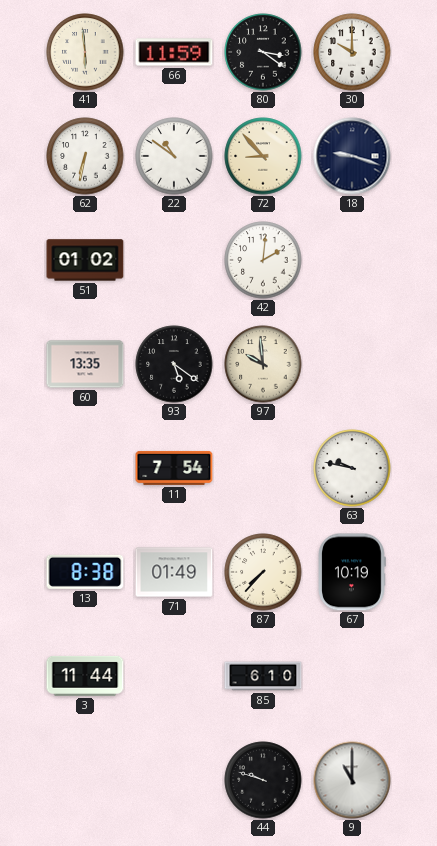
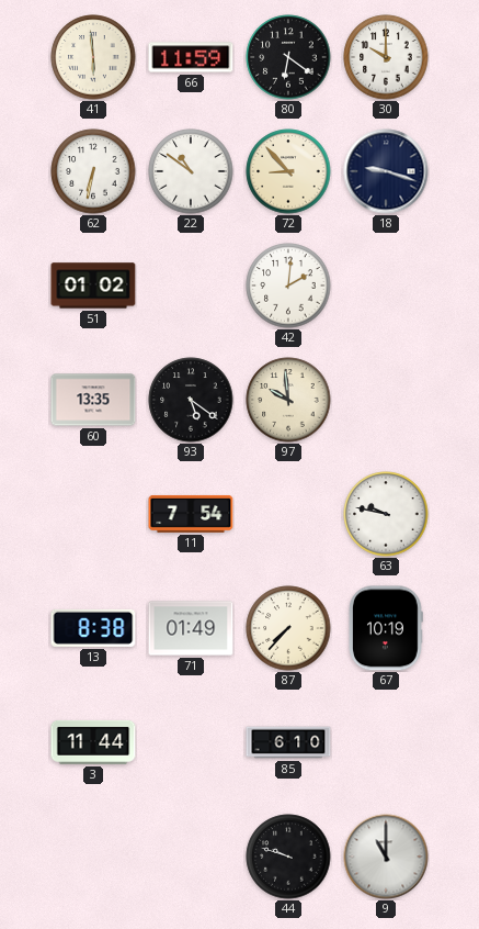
80: 3:21 -> 6:21 (288, 57)
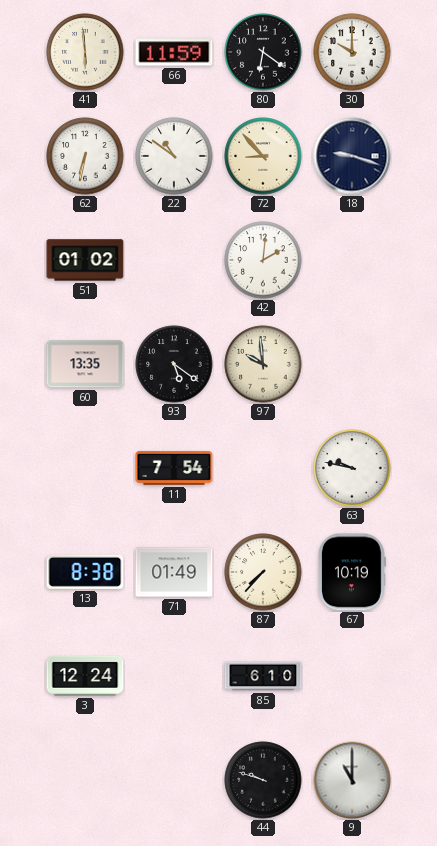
3: 11:44 -> 12:24 (85, 676)
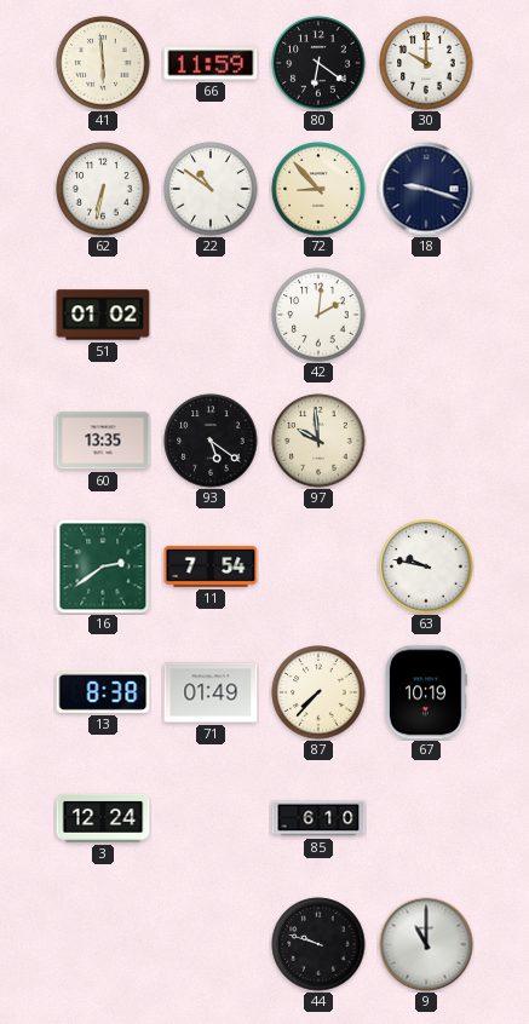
16: none -> 2:39 (103, 566)
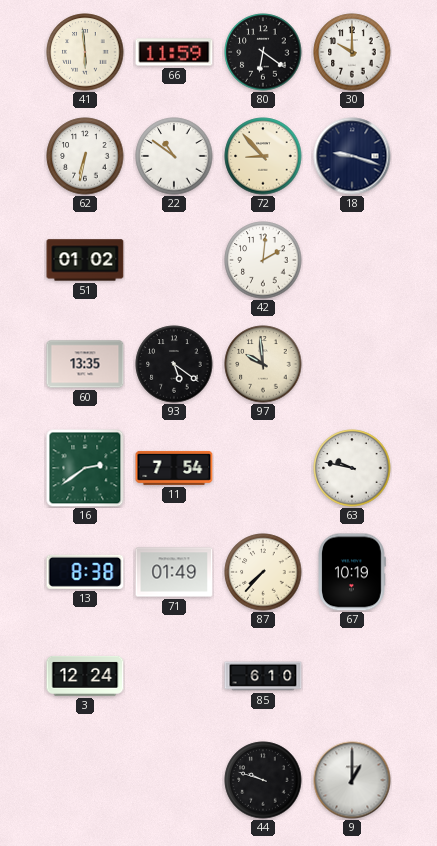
9: 11:00 -> 1:00 (352, 780)
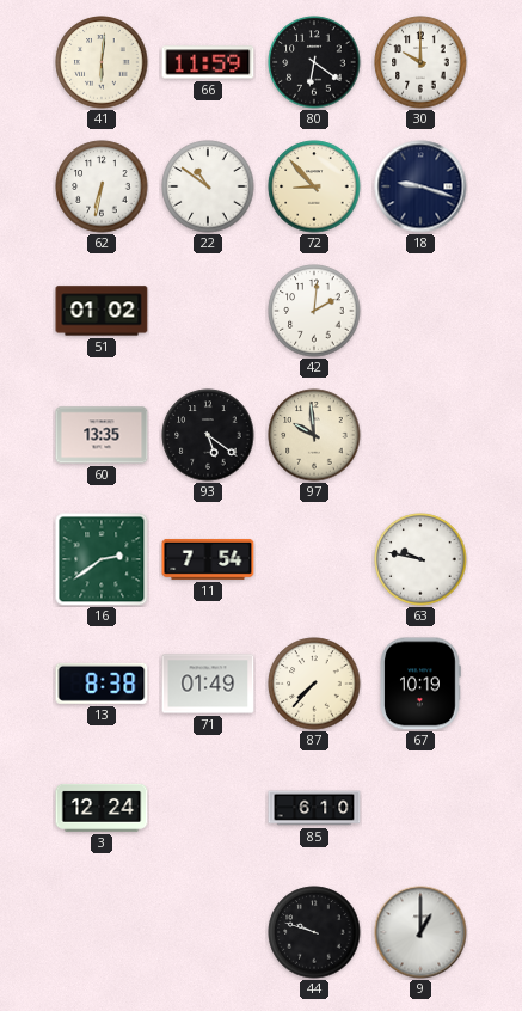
41: 5:59 -> 6:01 (102, 62)
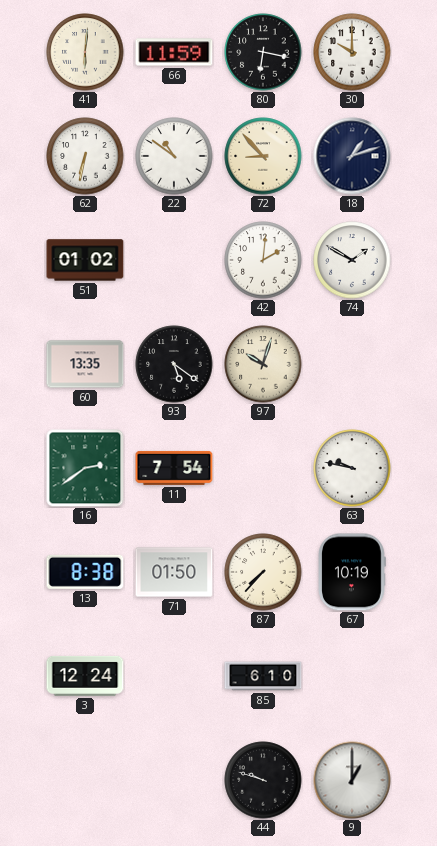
80: 6:21 -> 6:17 (263, 52)
18: 9:18 -> 1:12 (352, 156)
74: none -> 1:50 (352, 260)
97: 9:59 -> 10:03 (263, 364)
71: 01:49 -> 01:50 (174, 572)
